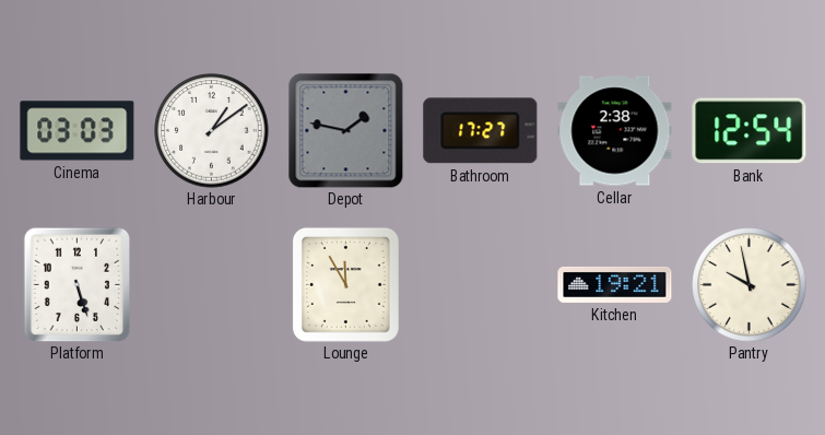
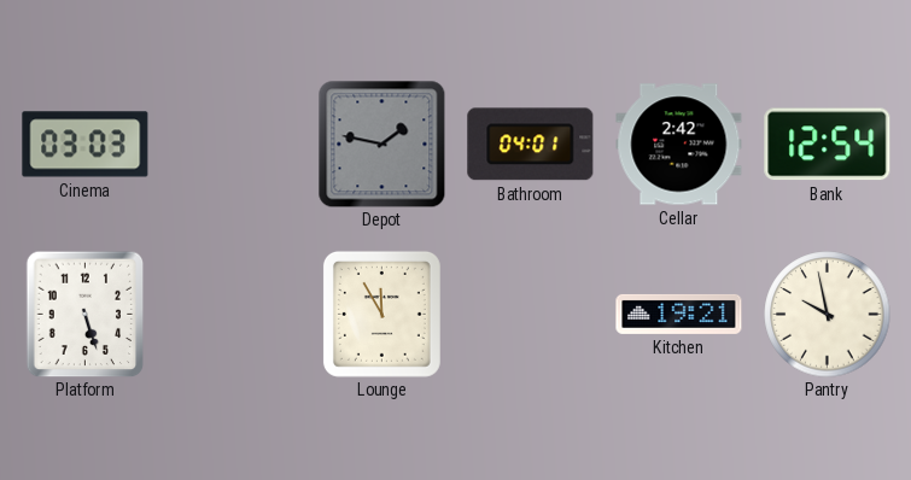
Harbour: 1:09 -> none (212, 131)
Bathroom: 17:27 -> 04:01 (531, 145)
Cellar: 2:38 -> 2:42 (679, 145)
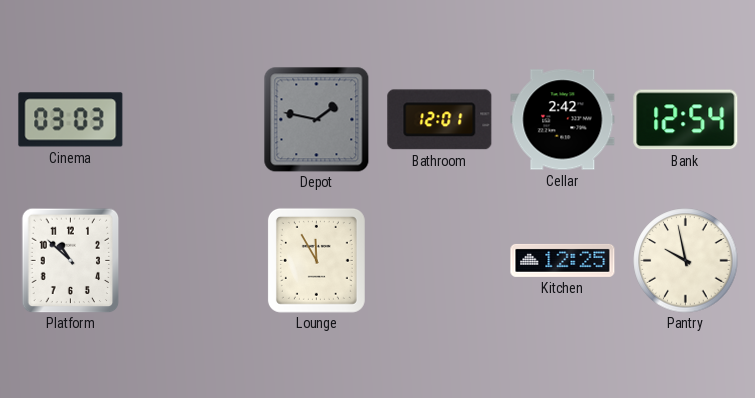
Bathroom: 04:01 -> 12:01 (440, 120)
Platform: 5:27 -> 10:52 (71, 260)
Kitchen: 19:21 -> 12:25 (563, 260)
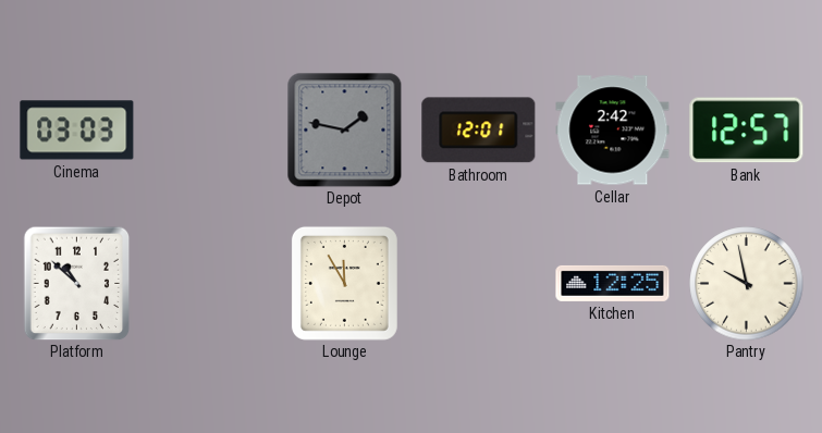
Bank: 12:54 -> 12:57 (747, 131)
